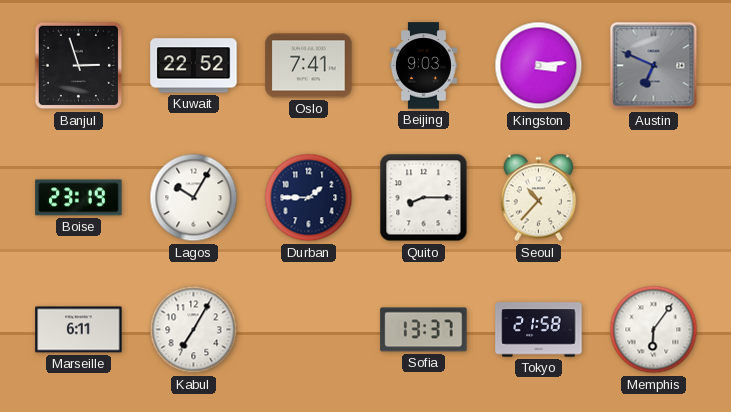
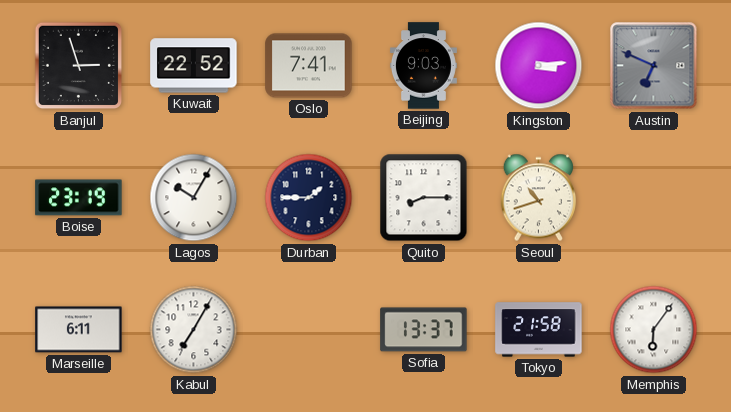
Seoul: 10:37 -> 10:42 (538, 198)
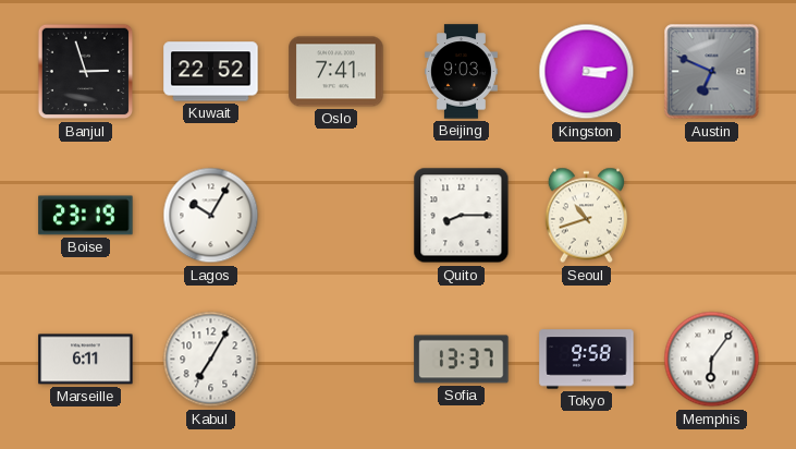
Durban: 1:45 -> none (309, 198)
Tokyo: 21:58 -> 9:58 (587, 360)
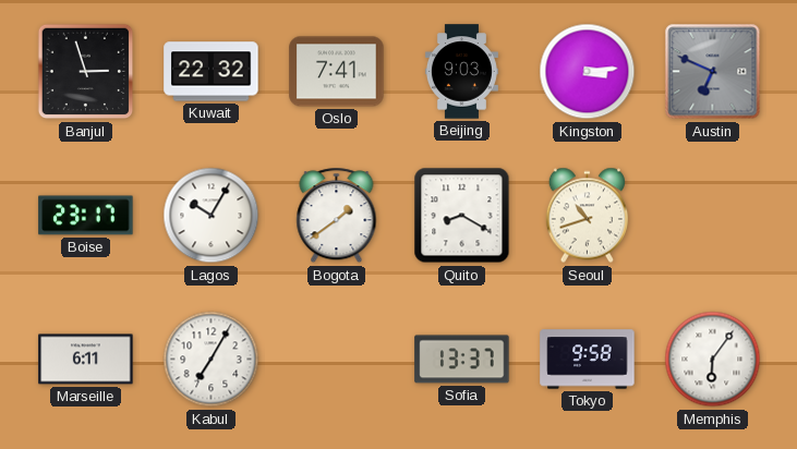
Kuwait: 22:52 -> 22:32 (212, 72)
Boise: 23:19 -> 23:17 (86, 216)
Bogota: none -> 1:39 (337, 216)
Quito: 8:15 -> 8:20 (462, 216)
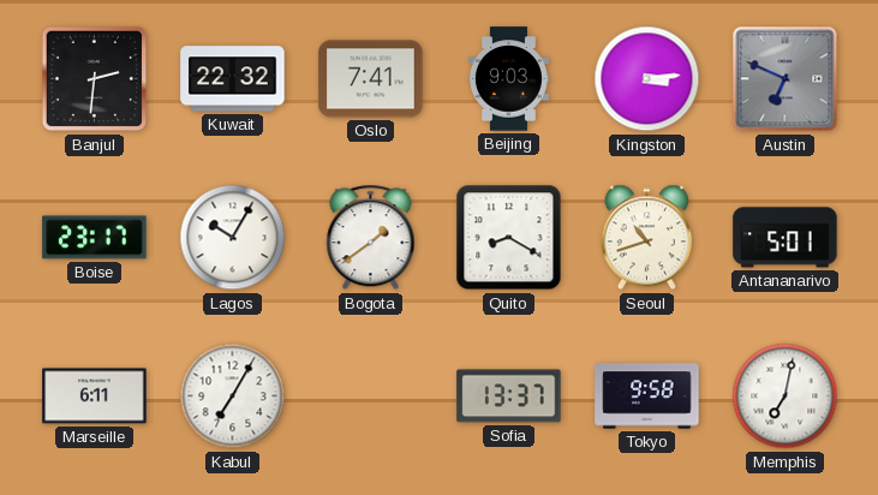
Banjul: 2:57 -> 2:31 (95, 79)
Antananarivo: none -> 5:01 (786, 238)
Memphis: 6:06 -> 7:02 (786, 396)
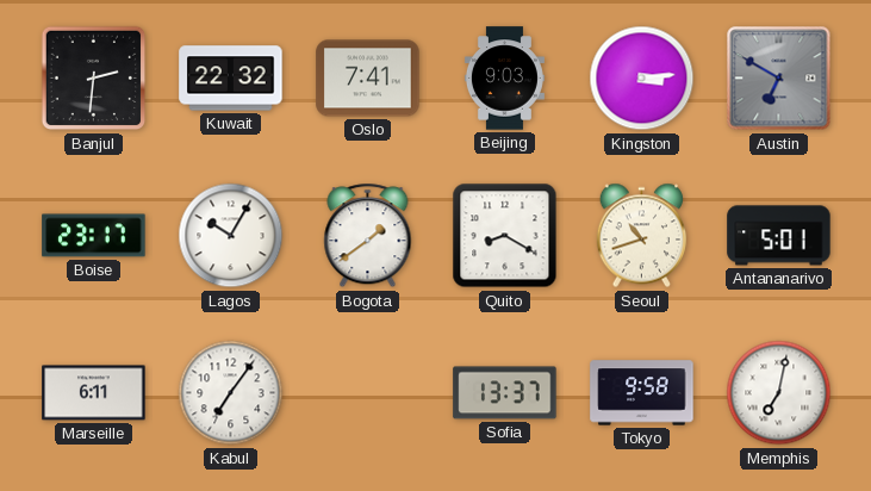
Austin: 6:49 -> 6:50 (779, 79)
Kabul: 7:05 -> 7:06 (231, 393)
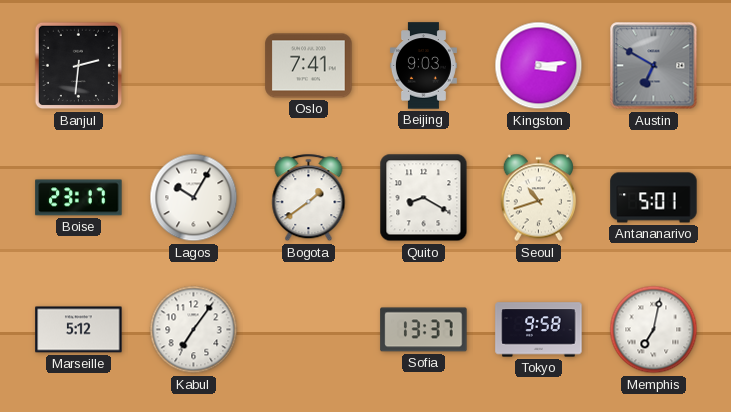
Kuwait: 22:32 -> none (231, 79)
Marseille: 6:11 -> 5:12 (79, 330)
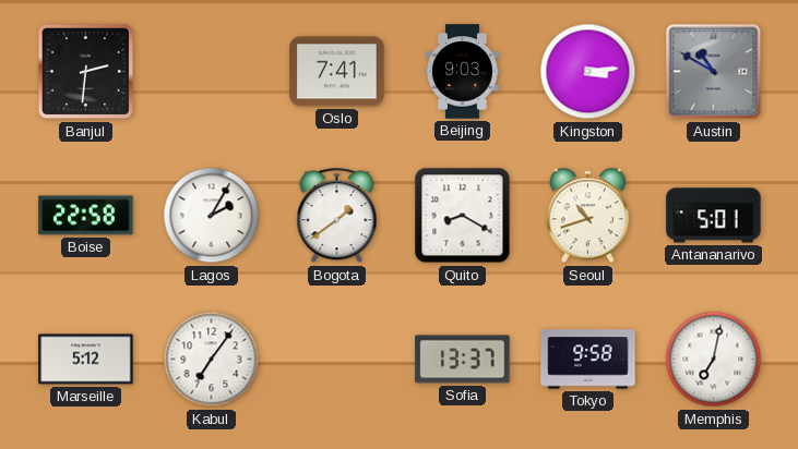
Austin: 6:50 -> 10:50 (714, 72)
Boise: 23:17 -> 22:58 (86, 216)
Lagos: 10:05 -> 2:05 (212, 216)
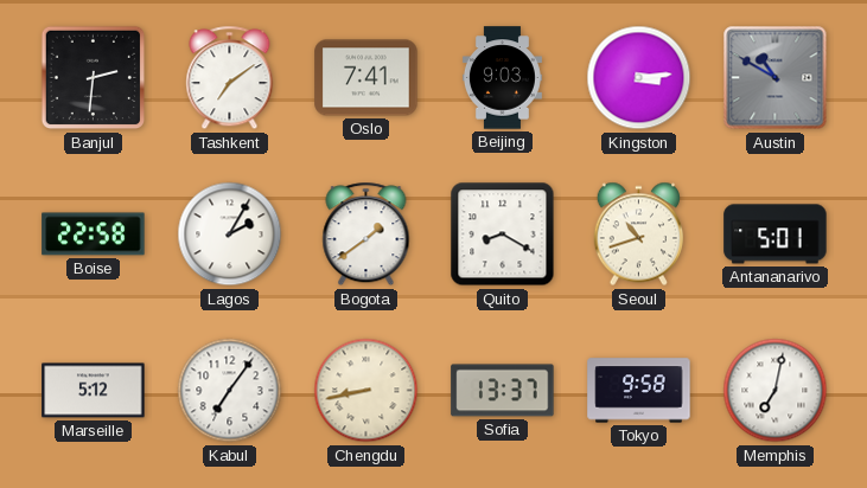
Tashkent: none -> 7:09 (230, 78)
Chengdu: none -> 8:43 (366, 391)
